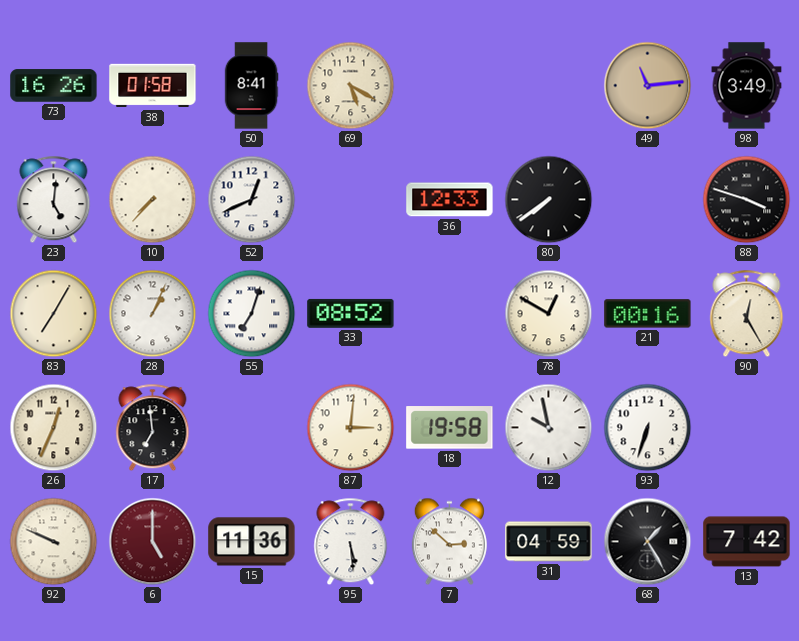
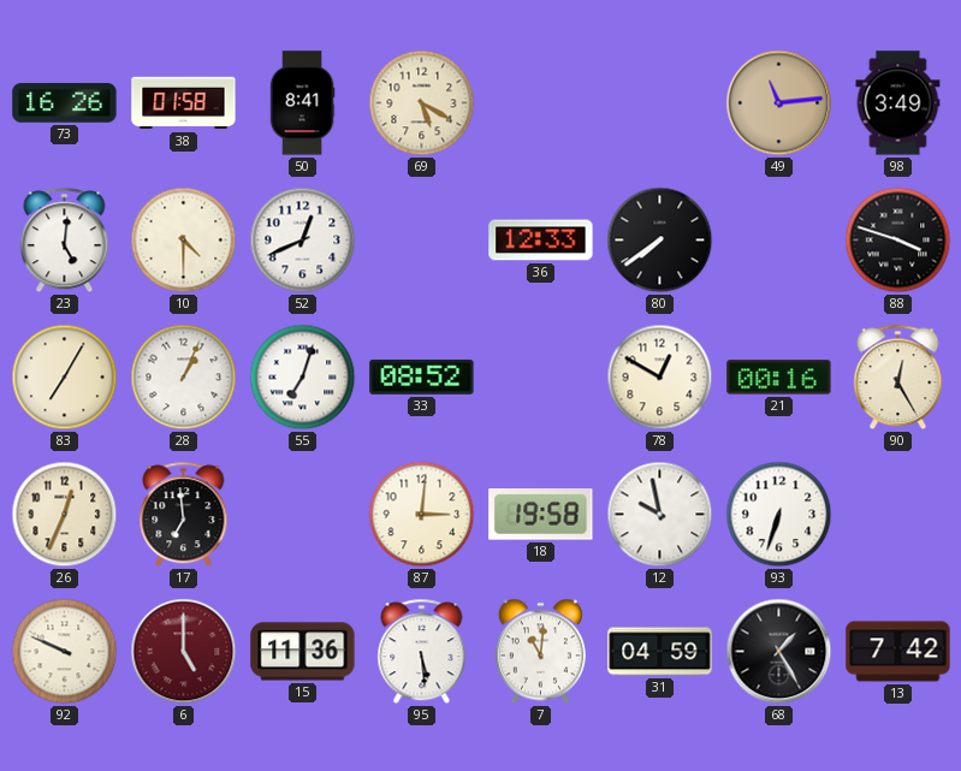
10: 7:37 -> 4:30 (184, 241)
7: 2:52 -> 11:01 (540, 652)
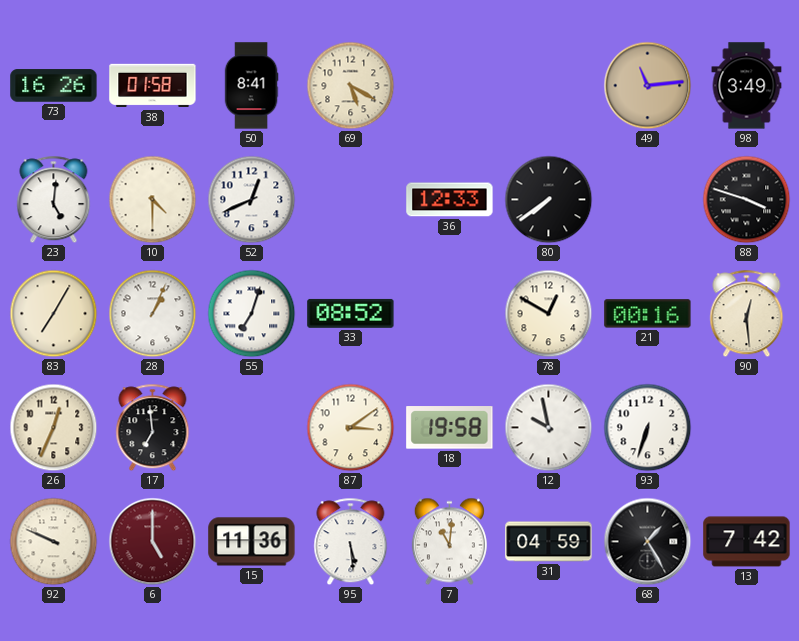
90: 12:25 -> 12:29 (747, 314)
87: 3:01 -> 3:09 (351, 428)
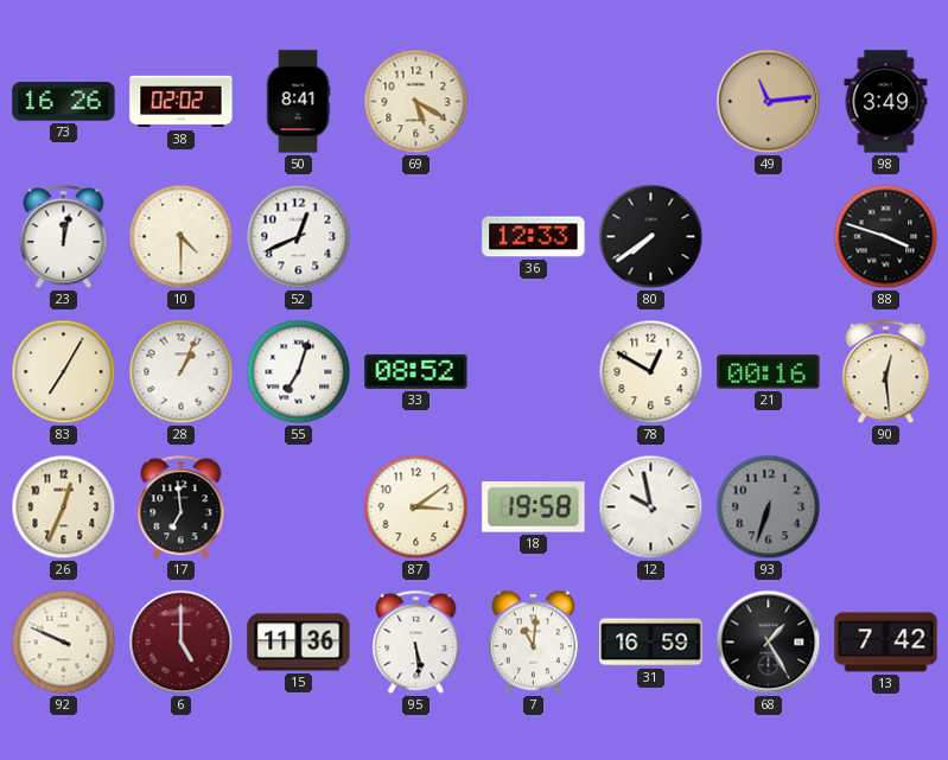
38: 01:58 -> 02:02 (182, 102)
23: 5:01 -> 12:02 (64, 237)
93 dial: white -> grey (769, 507)
31: 04:59 -> 16:59 (651, 643)
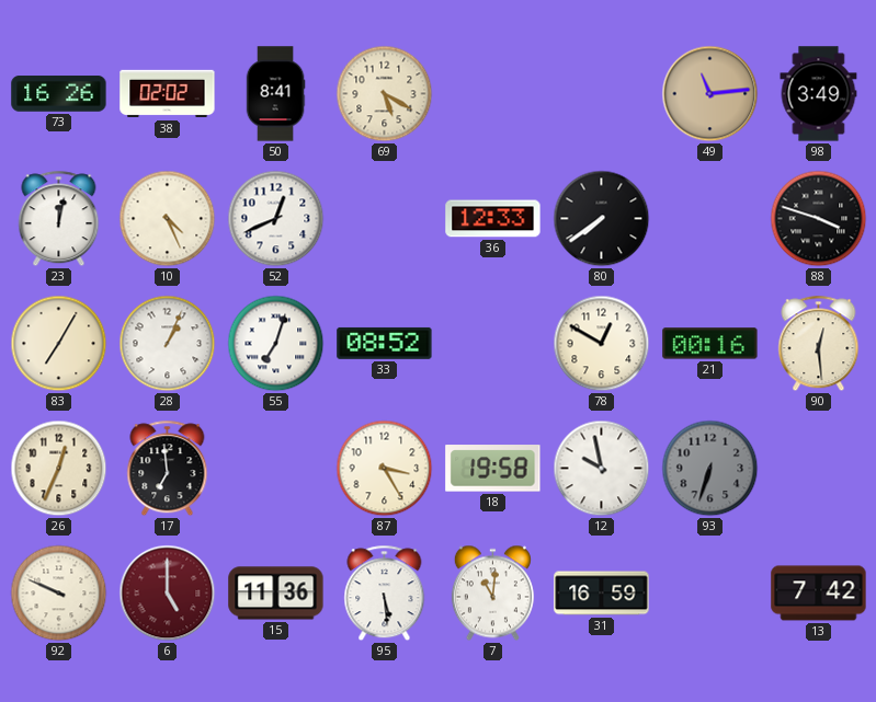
10: 4:30 -> 4:26 (168, 219)
87: 3:09 -> 3:25 (385, 469)
68: 1:25 -> none (769, 643)
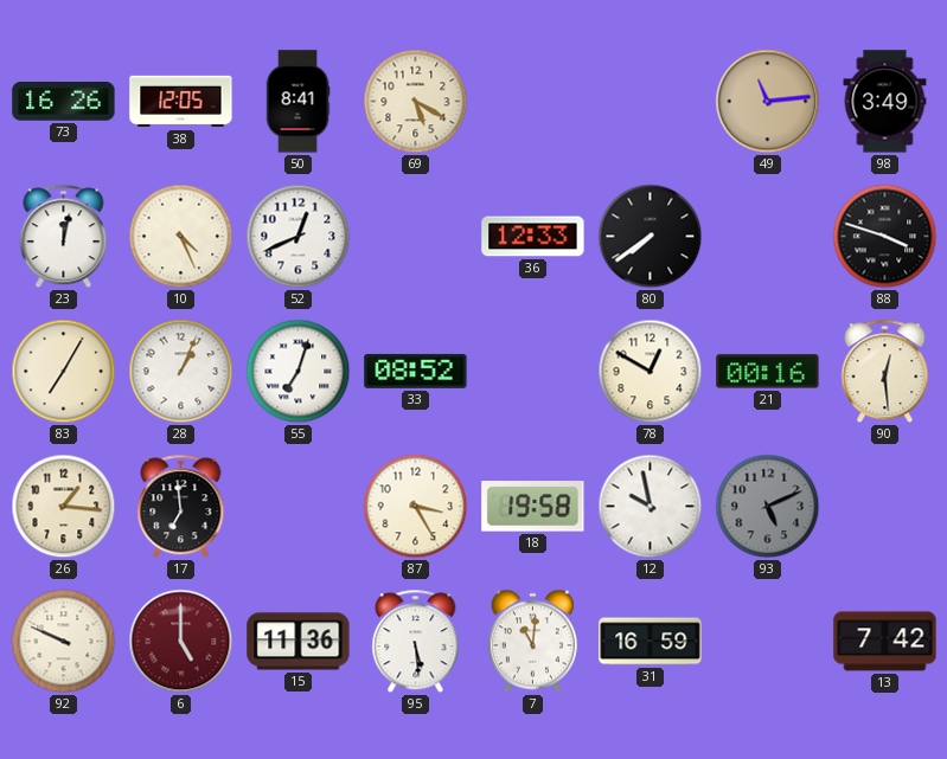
38: 02:02 -> 12:05 (181, 102)
26: 12:34 -> 1:16 (64, 507)
93: 6:33 -> 5:11 (768, 507)
